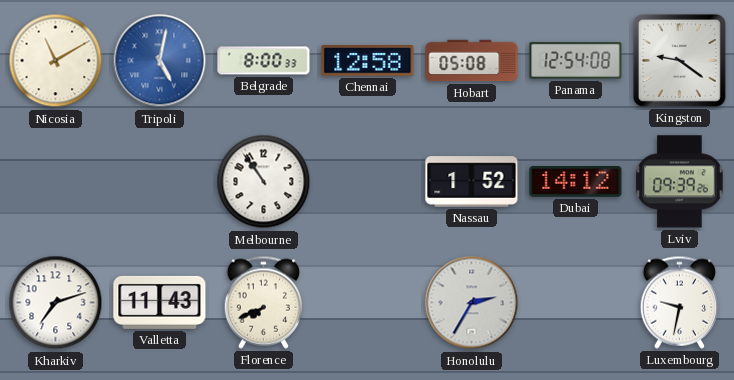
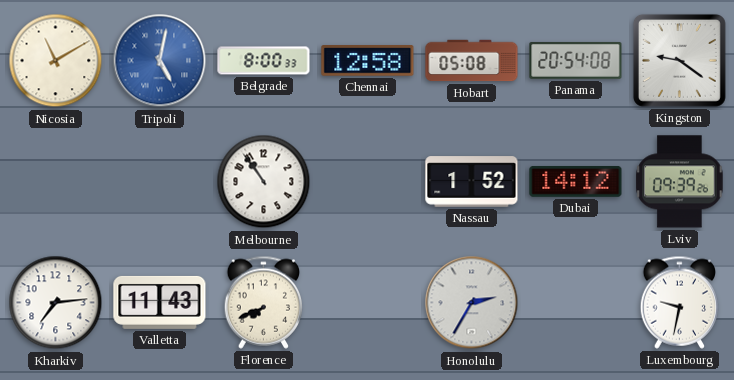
Panama: 12:54 -> 20:54 (576, 61)
Kharkiv: 7:12 -> 7:14 (56, 303)
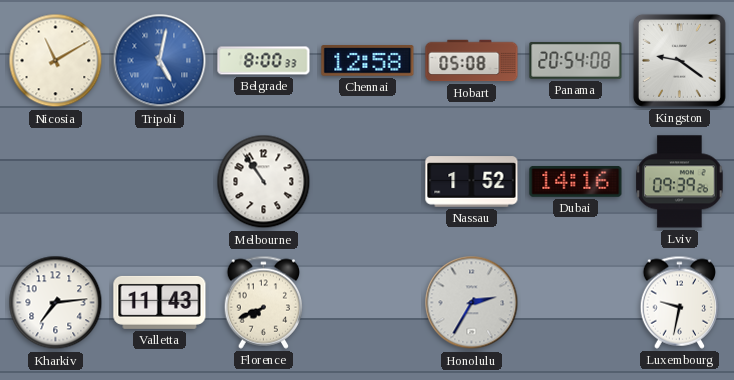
Dubai: 14:12 -> 14:16 (576, 182)
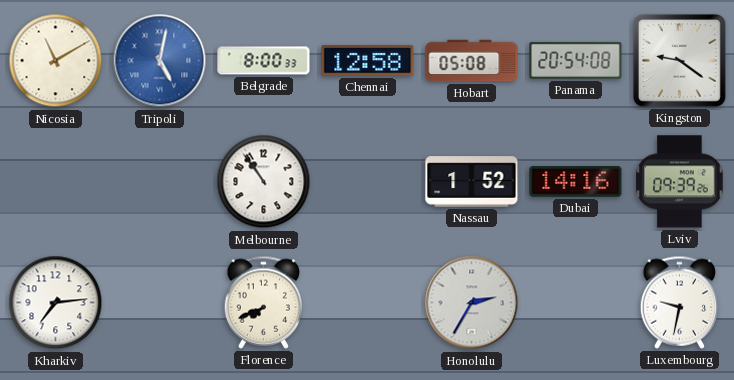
Valletta: 11:43 -> none (160, 302)
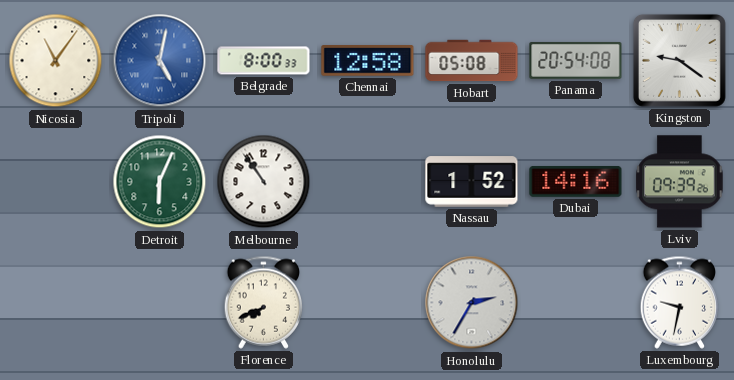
Nicosia: 11:10 -> 11:06 (56, 61)
Detroit: none -> 6:04 (160, 182)
Kharkiv: 7:14 -> none (56, 303)
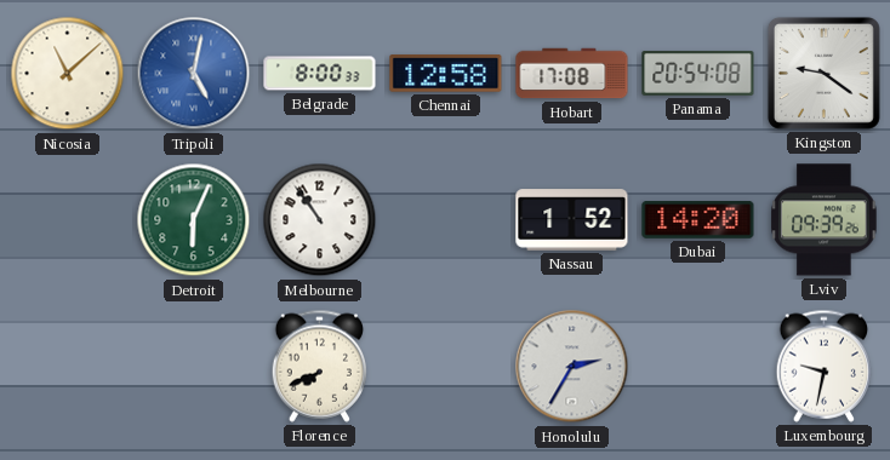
Nicosia: 11:06 -> 11:08 (68, 74)
Hobart: 05:08 -> 17:08 (572, 74)
Dubai: 14:16 -> 14:20 (698, 220)
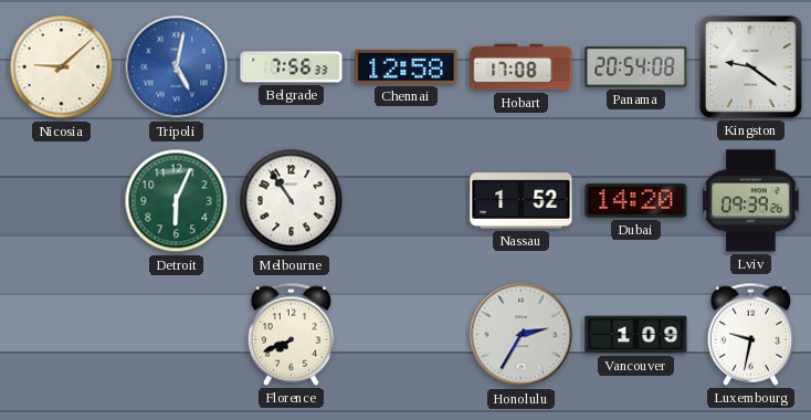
Nicosia: 11:08 -> 9:08 (62, 67)
Belgrade: 8:00 -> 7:56 (292, 67)
Vancouver: none -> 1:09 (636, 335)
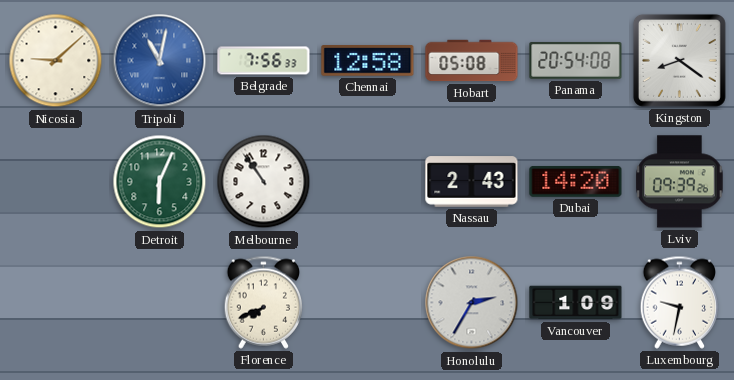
Tripoli: 5:02 -> 11:02 (160, 61)
Hobart: 17:08 -> 05:08 (472, 61)
Kingston: 9:21 -> 8:21 (679, 60)
Nassau: 1:52 -> 2:43 (472, 182)
